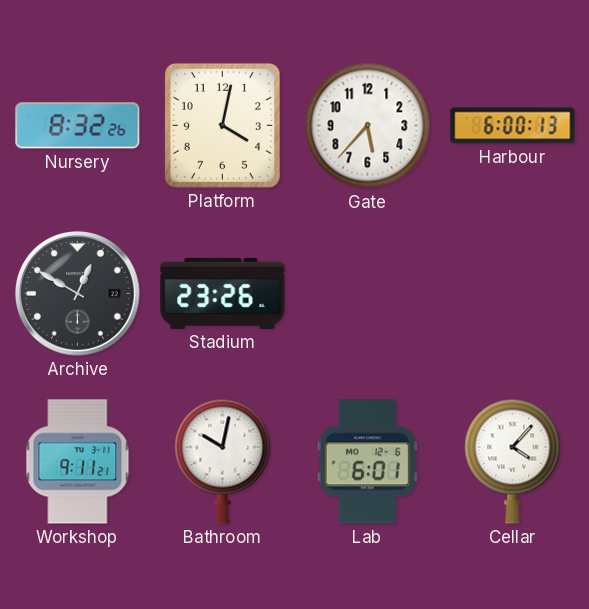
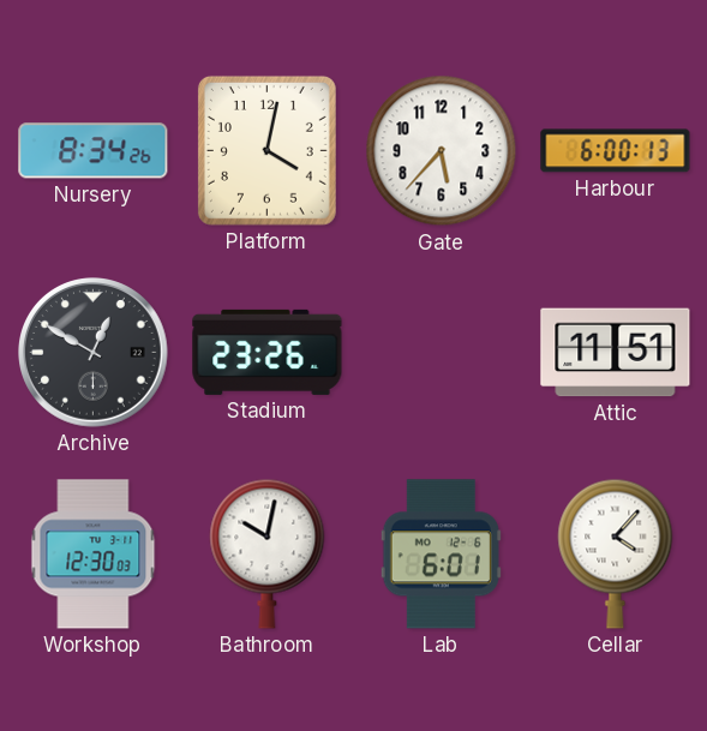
Nursery: 8:32 -> 8:34 (94, 151)
Attic: none -> 11:51 (616, 353)
Workshop: 9:11 -> 12:30 (94, 555)
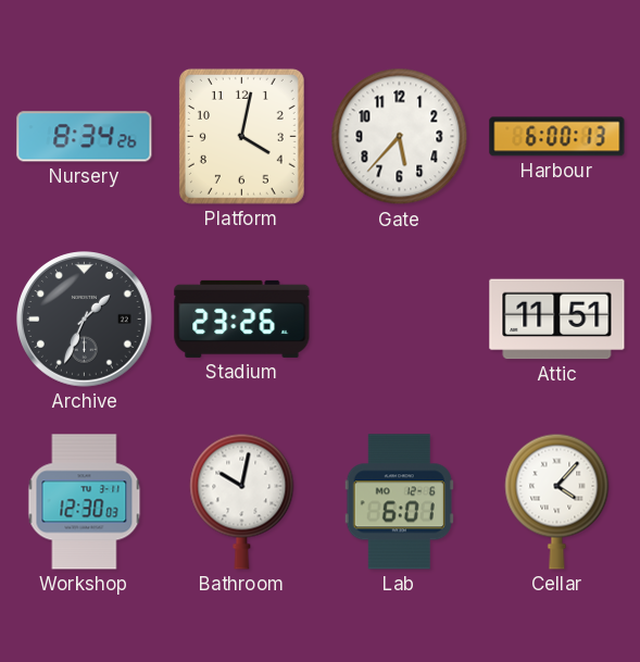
Archive: 12:50 -> 1:34 (85, 320)
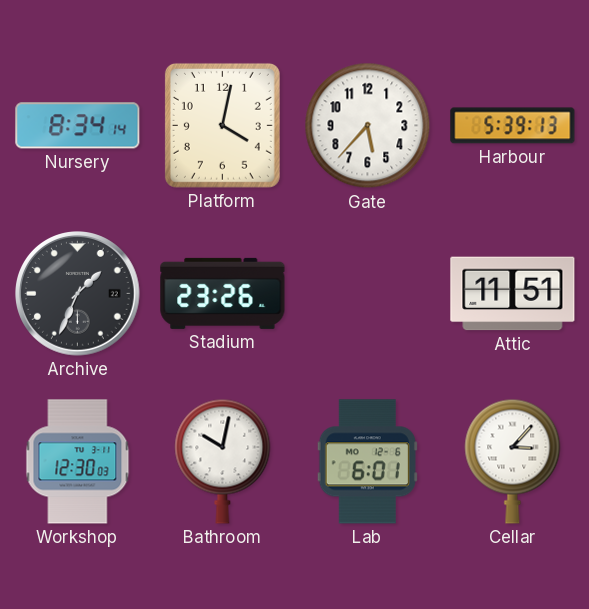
Nursery: 8:34:26 -> 8:34:14 (78, 126)
Harbour: 6:00 -> 5:39 (513, 126)
Cellar: 4:07 -> 3:07 (513, 461)
